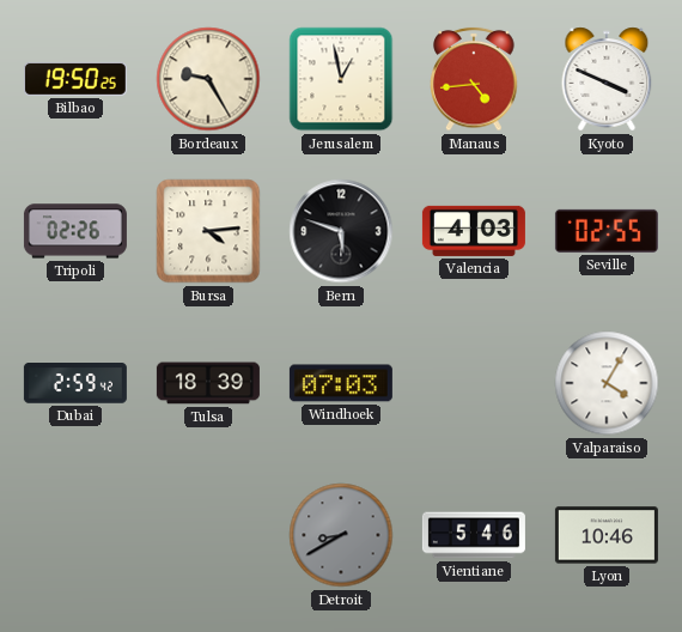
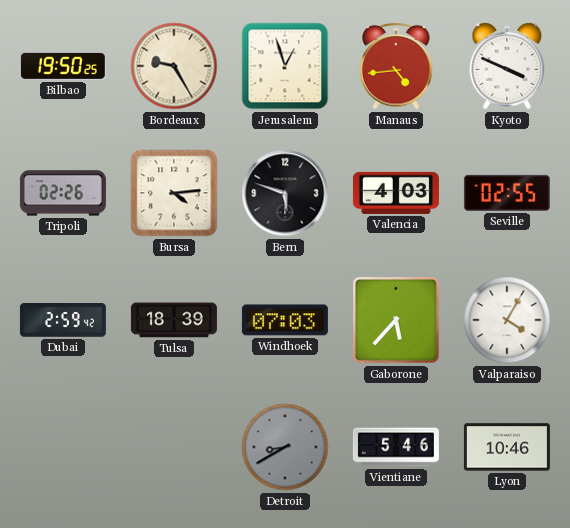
Jerusalem: 12:58 -> 12:57 (285, 66)
Gaborone: none -> 5:37 (397, 321)
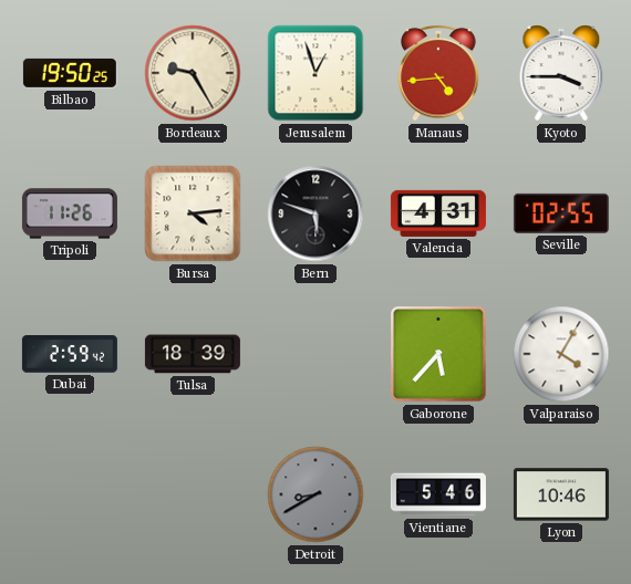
Kyoto: 3:49 -> 3:45 (561, 73)
Tripoli: 02:26 -> 11:26 (70, 213)
Valencia: 4:03 -> 4:31 (438, 213)
Windhoek: 07:03 -> none (285, 320)
